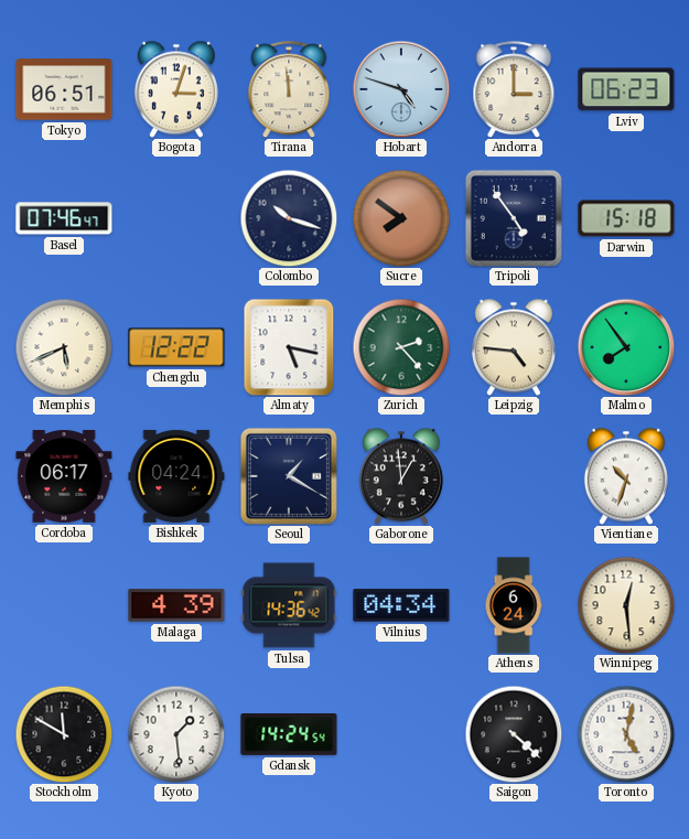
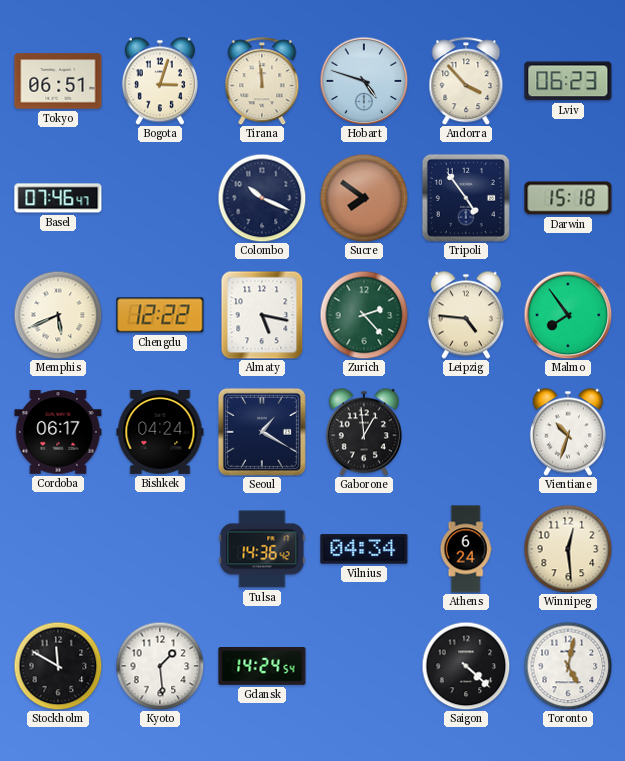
Andorra: 3:00 -> 3:53 (466, 81)
Colombo: 10:18 -> 10:19 (262, 198)
Malaga: 4:39 -> none (176, 605)
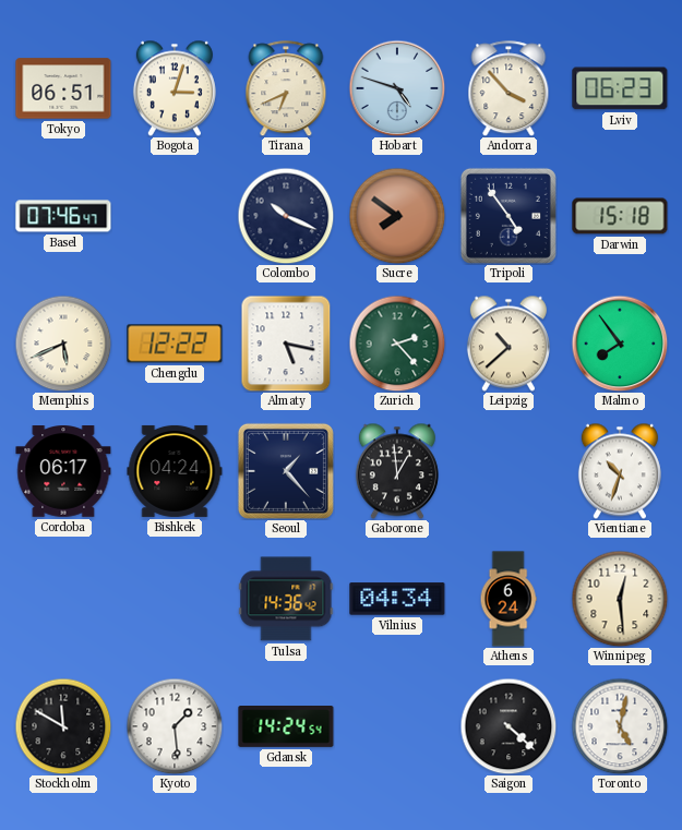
Tirana: 11:59 -> 6:41 (286, 88)
Leipzig: 4:46 -> 10:38 (508, 344)
Seoul: 1:20 -> 1:23 (286, 471)
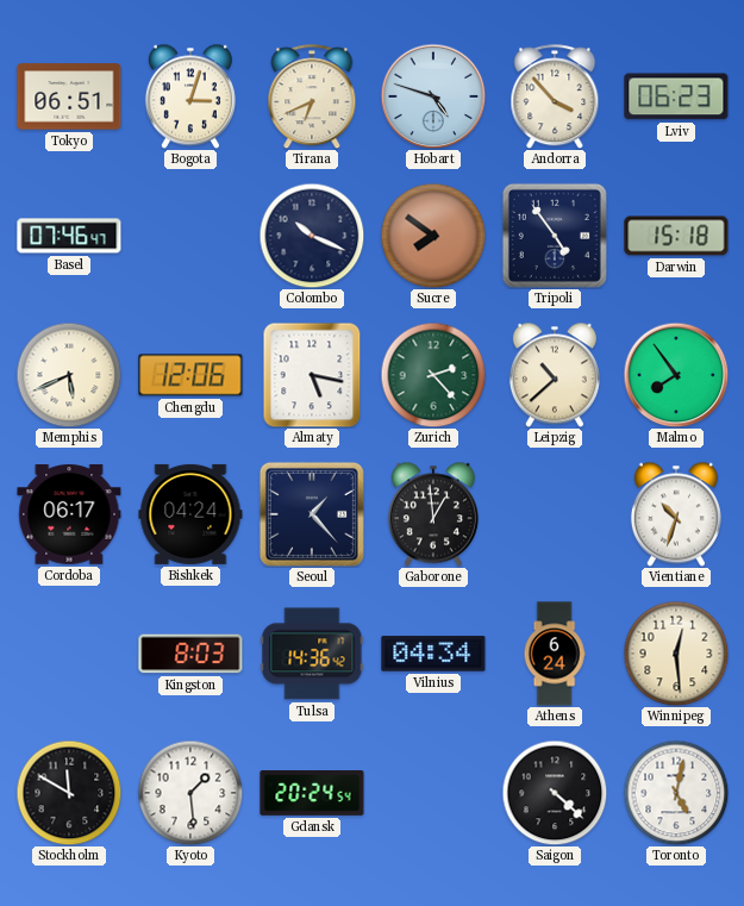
Chengdu: 12:22 -> 12:06 (190, 375)
Kingston: none -> 8:03 (190, 654)
Gdansk: 14:24 -> 20:24 (312, 794)
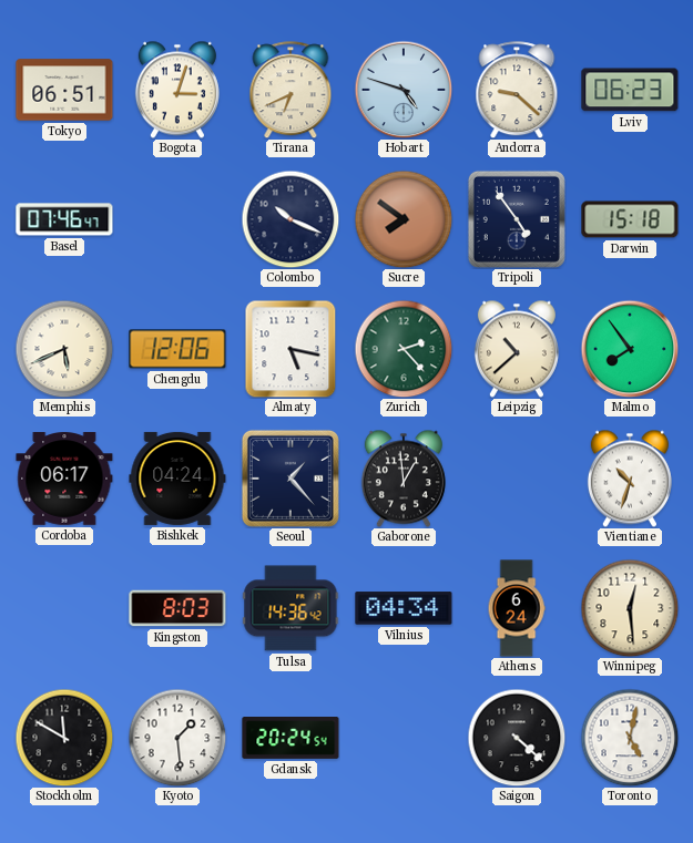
Andorra: 3:53 -> 9:22 (517, 90)
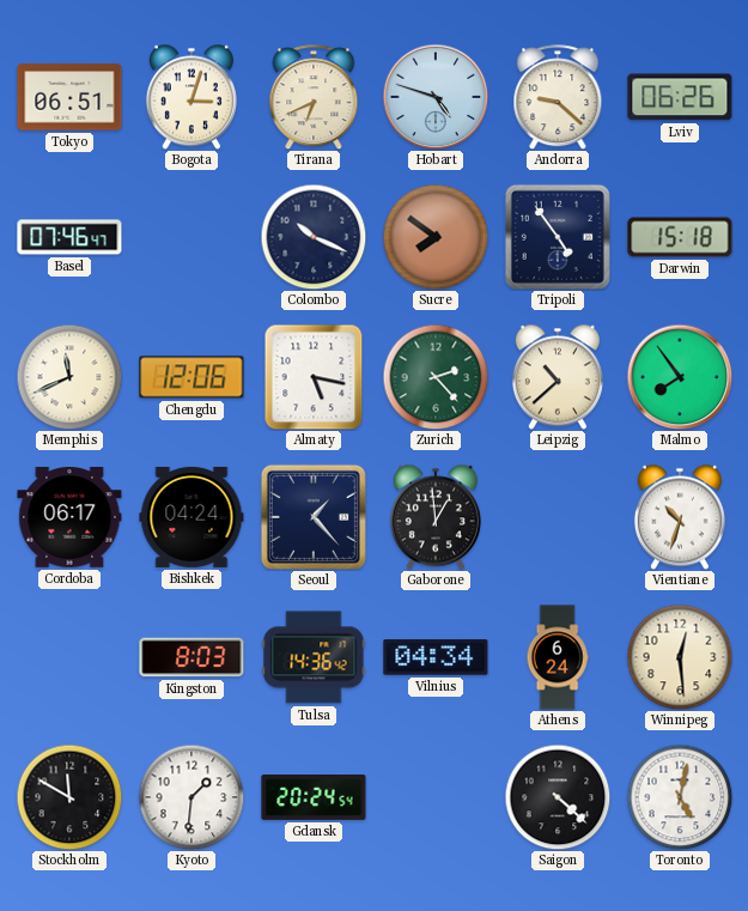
Lviv: 06:23 -> 06:26 (680, 97)
Memphis: 5:41 -> 11:41 (69, 377)
Kyoto: 1:29 -> 1:31 (191, 797)
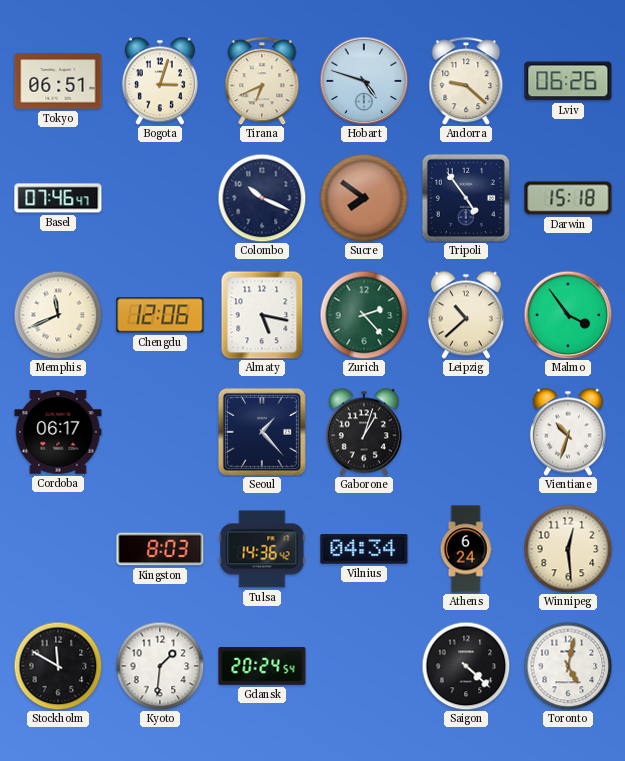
Malmo: 7:54 -> 3:54 (568, 315)
Bishkek: 04:24 -> none (191, 517)
Gaborone: 12:59 -> 1:03 (364, 432)
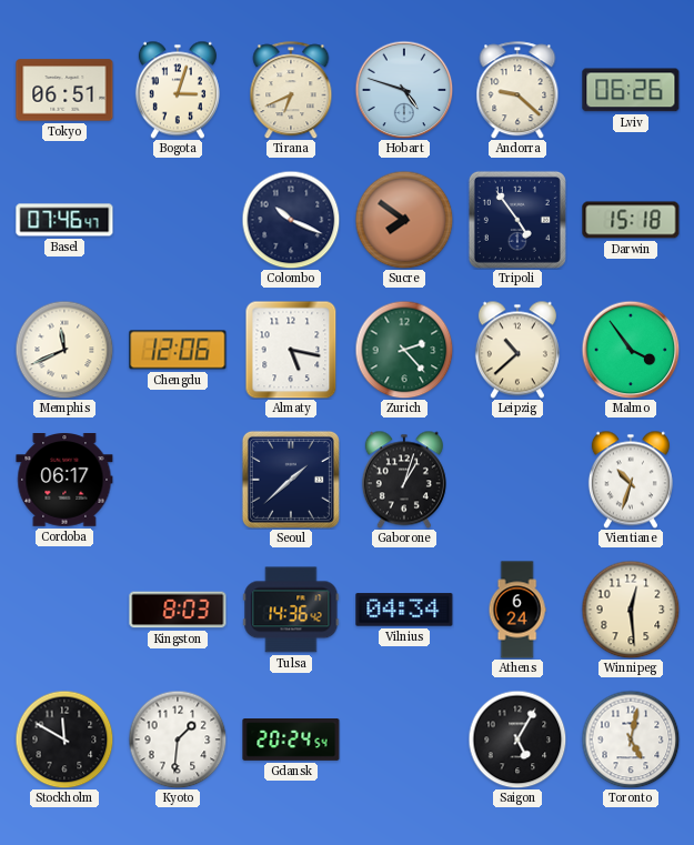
Seoul: 1:23 -> 1:38 (291, 480)
Saigon: 4:22 -> 5:05 (517, 740)
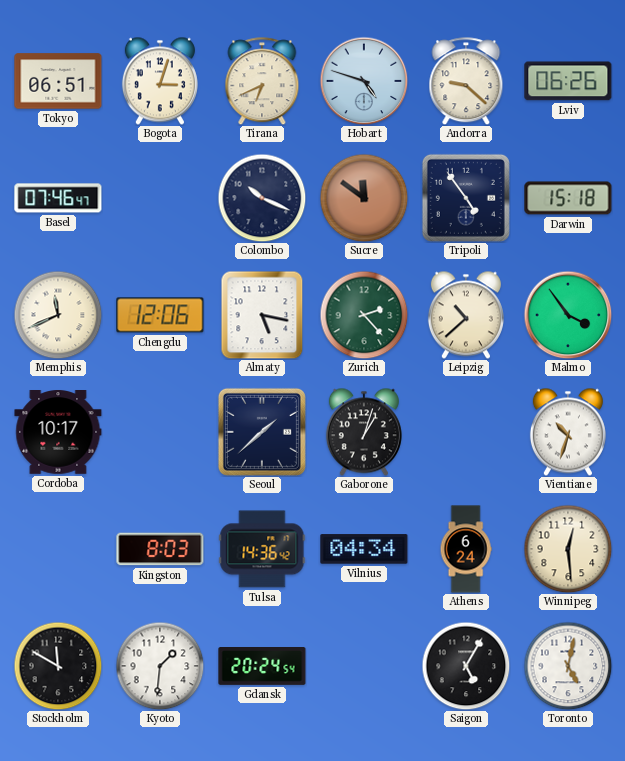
Sucre: 7:51 -> 11:51 (364, 198)
Cordoba: 06:17 -> 10:17 (58, 433)
